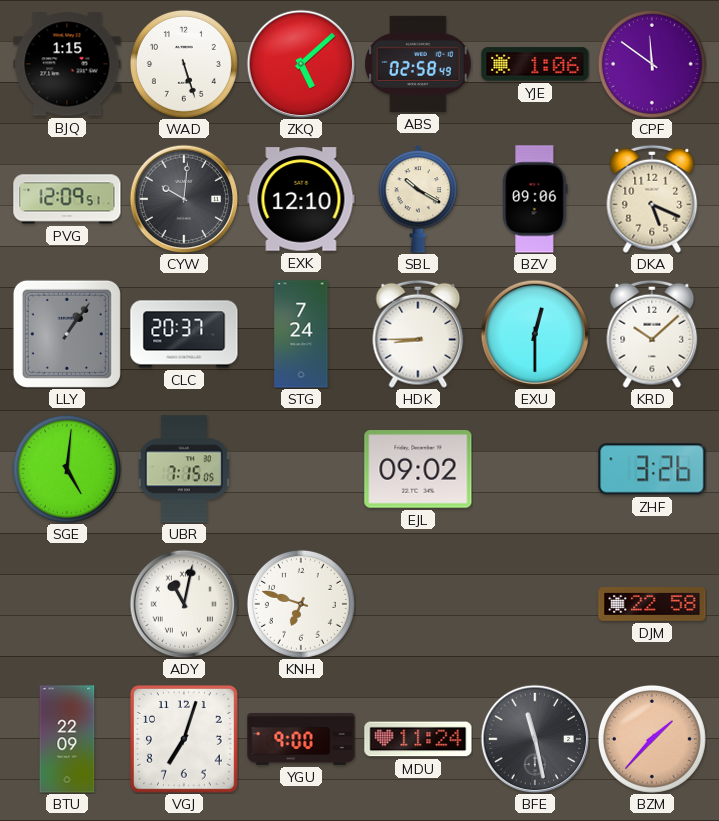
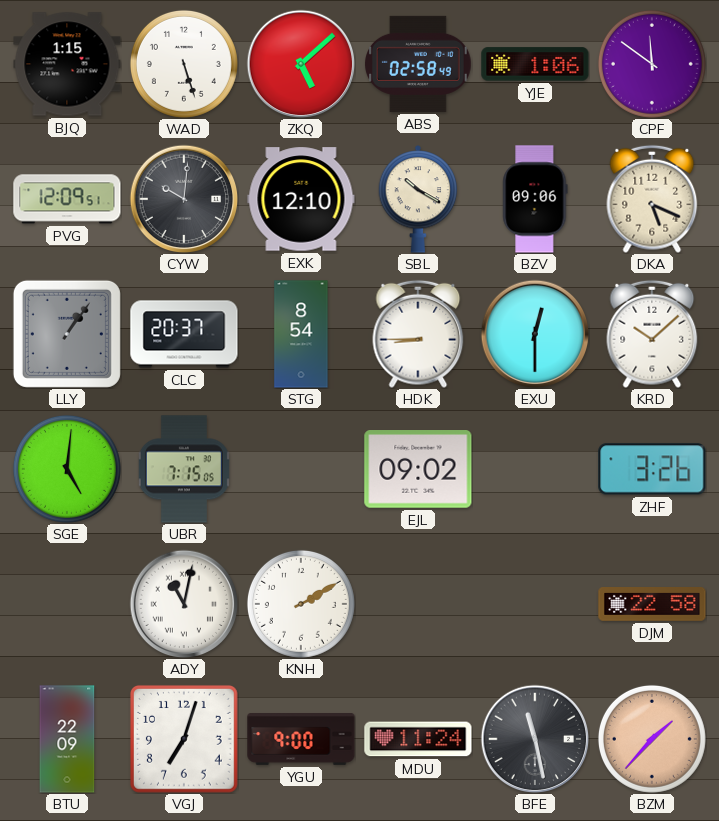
STG: 7:24 -> 8:54 (301, 334)
KNH: 6:48 -> 2:10 (301, 604)
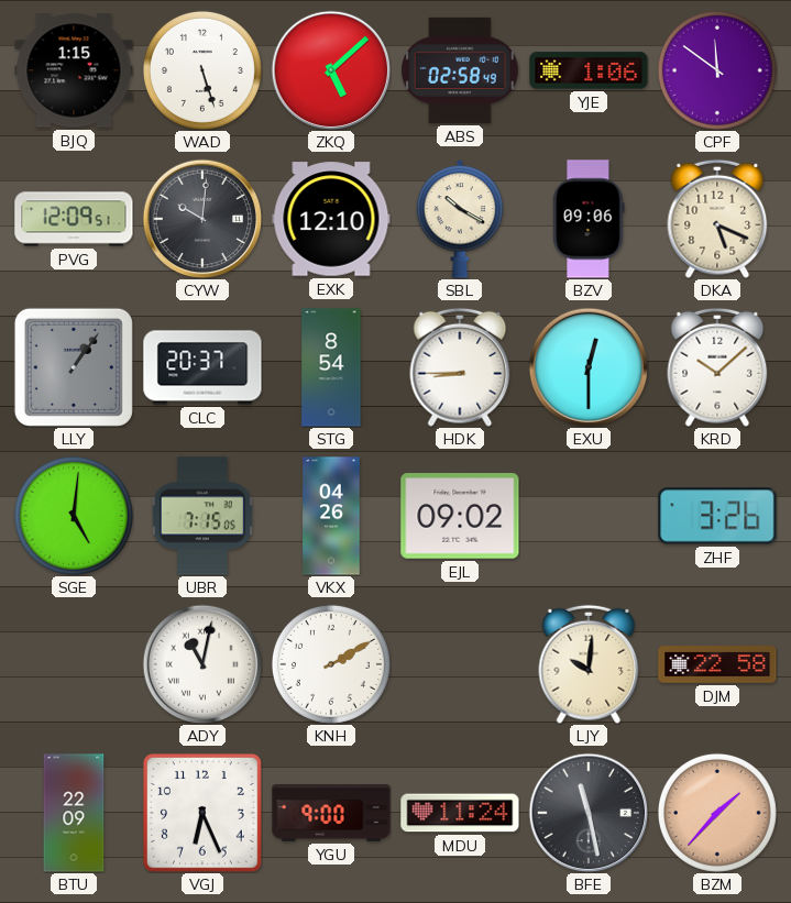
VKX: none -> 04:26 (331, 516)
LJY: none -> 10:01 (589, 664)
VGJ: 7:03 -> 6:26 (202, 813)
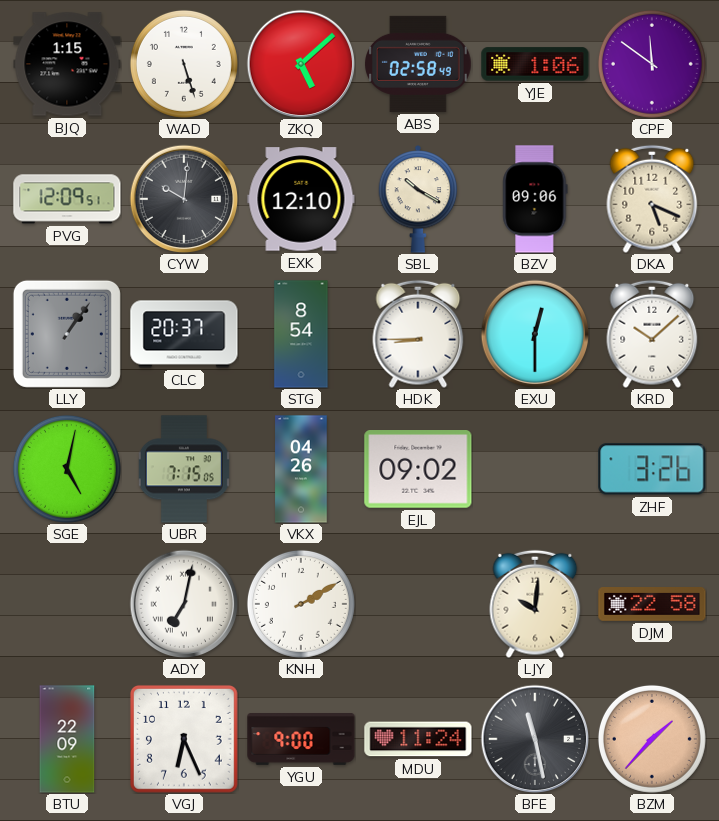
SGE: 5:01 -> 5:02 (67, 469)
ADY: 11:02 -> 7:02 (184, 604)
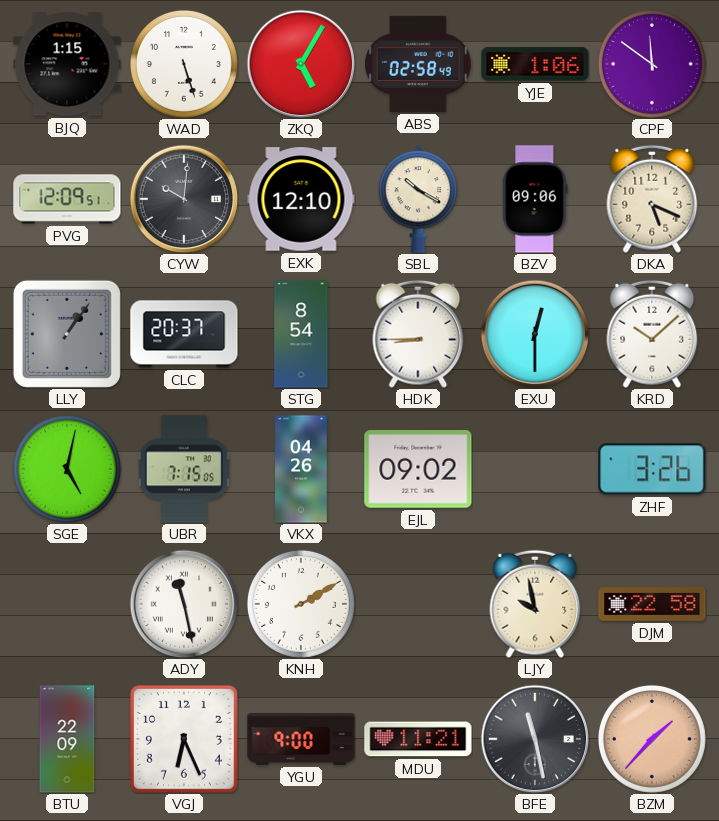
ZKQ: 5:08 -> 5:05 (301, 64)
ADY: 7:02 -> 11:28 (184, 604)
LJY: 10:01 -> 9:58 (535, 604)
MDU: 11:24 -> 11:21 (418, 739)
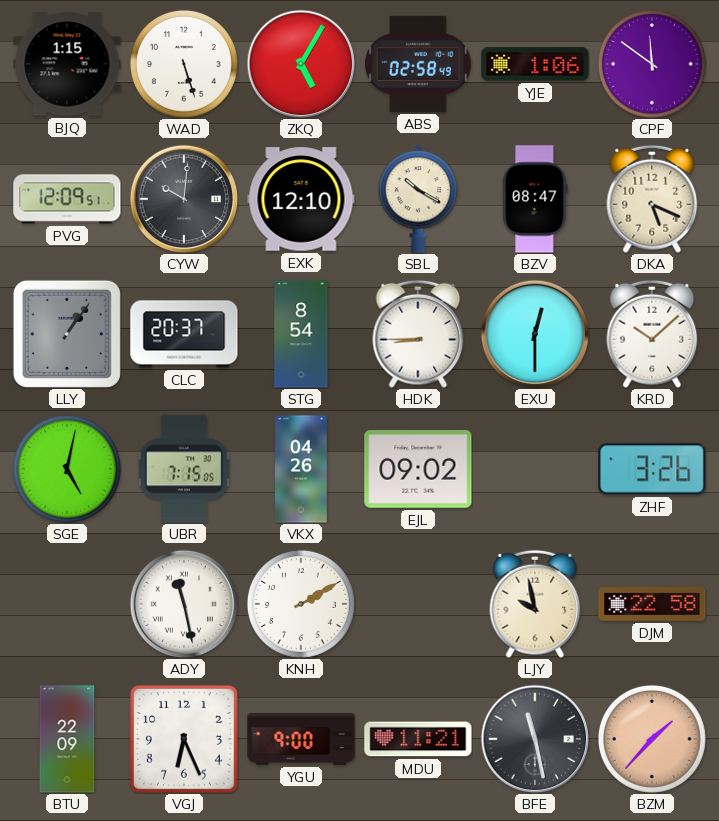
BZV: 09:06 -> 08:47 (535, 199)
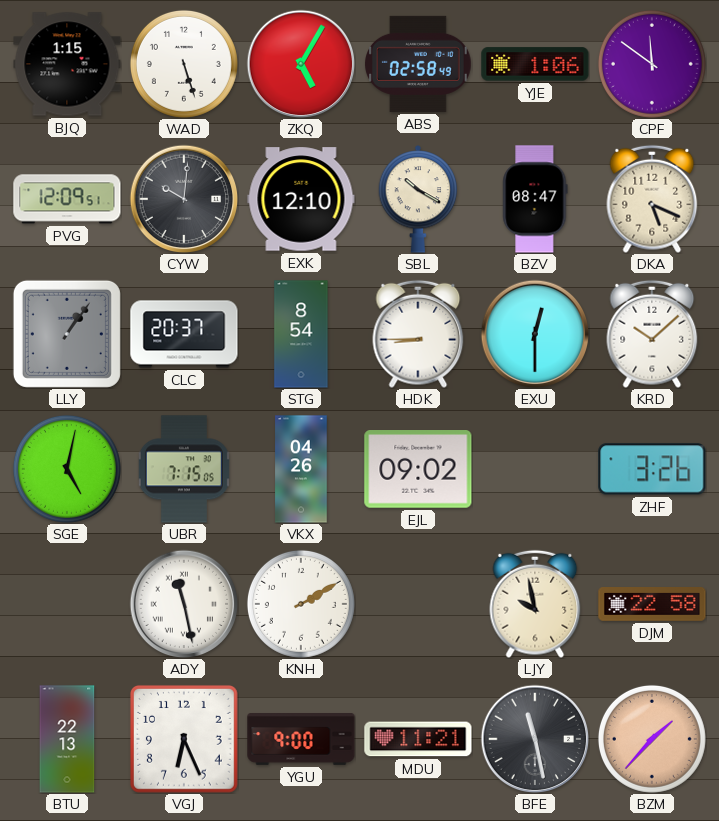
BTU: 22:09 -> 22:13 (67, 739)
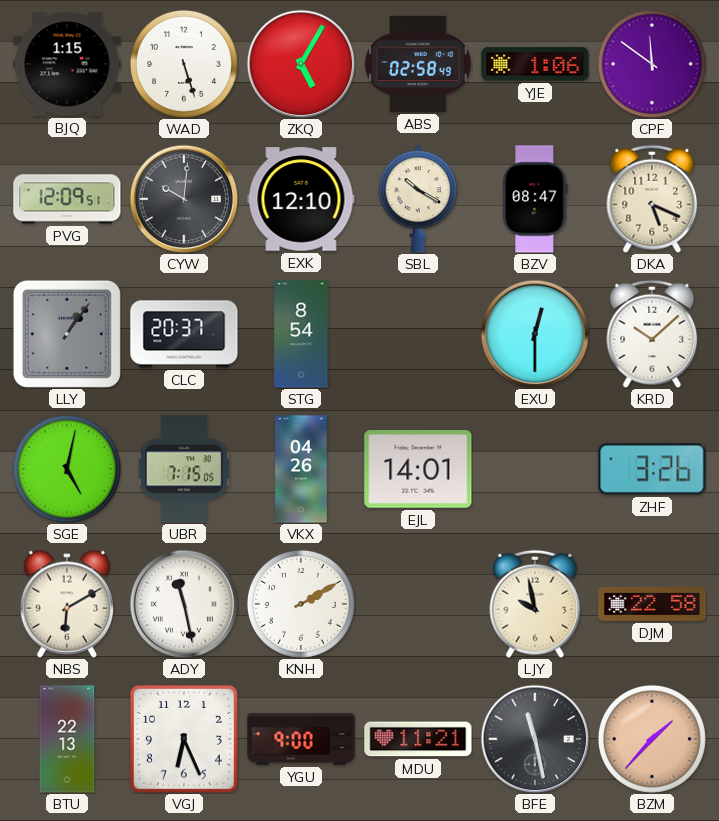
HDK: 8:45 -> none (418, 334)
EJL: 09:02 -> 14:01 (418, 470)
NBS: none -> 6:10 (66, 604)
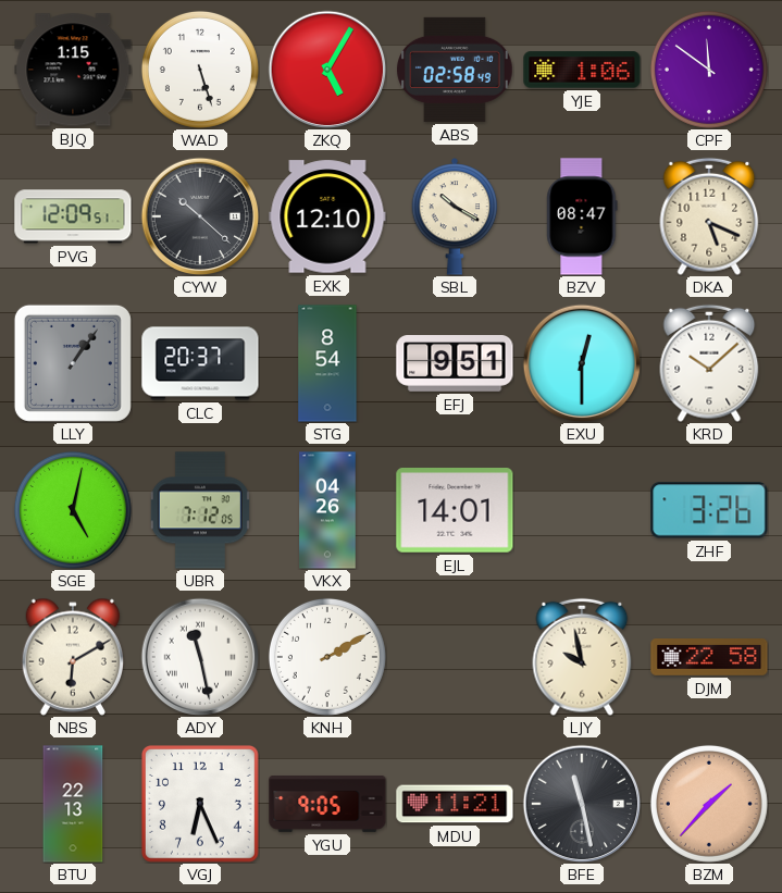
CYW: 10:01 -> 10:22 (200, 216)
EFJ: none -> 9:51 (455, 364)
UBR: 7:15 -> 7:12 (200, 510)
YGU: 9:00 -> 9:05 (327, 805)
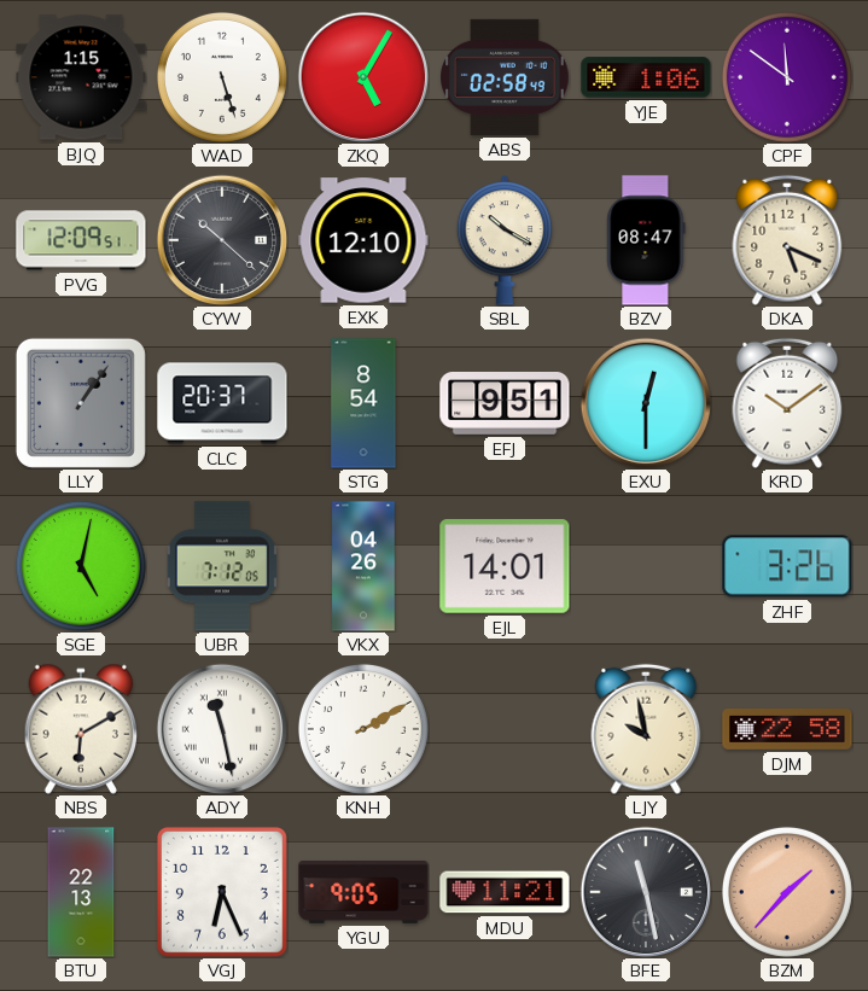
KRD: 10:08 -> 10:09 (787, 403)
